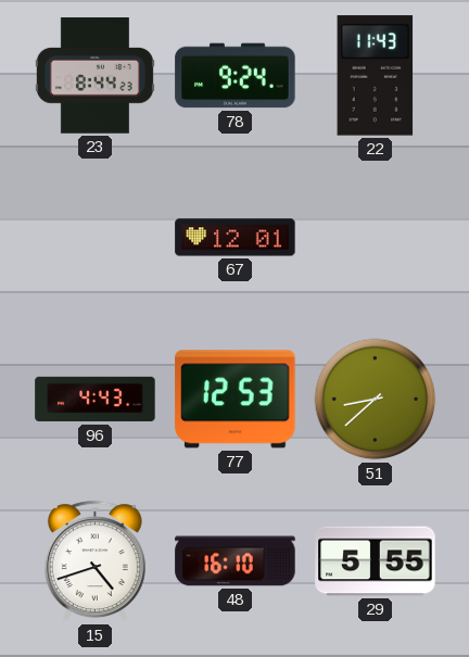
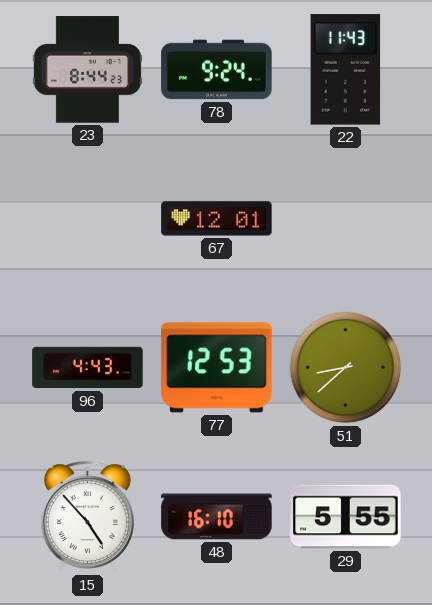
15: 4:42 -> 4:53 (87, 517)
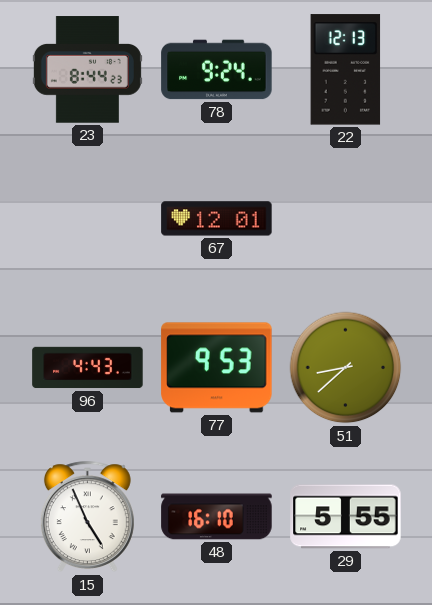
22: 11:43 -> 12:13 (346, 70)
77: 12:53 -> 9:53 (217, 368)
15: 4:53 -> 4:56 (87, 517)
